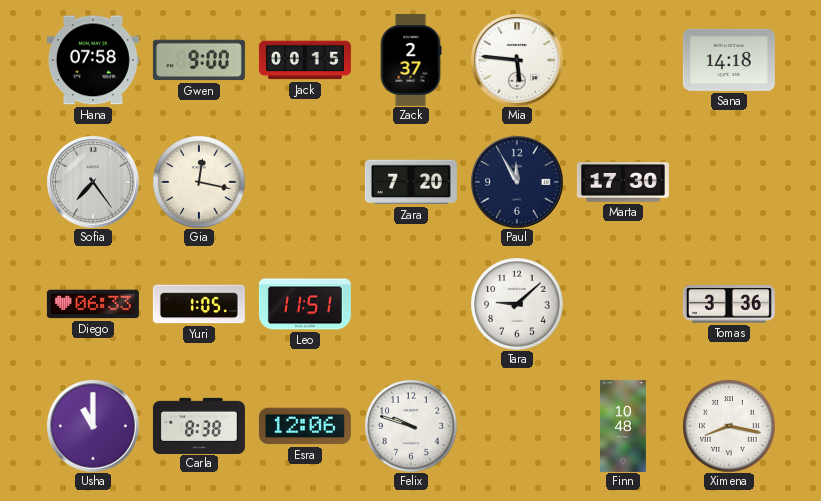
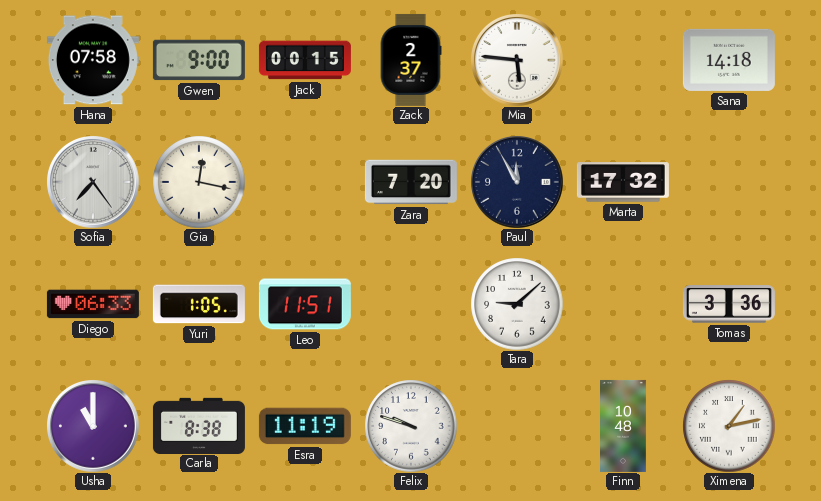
Marta: 17:30 -> 17:32 (623, 182)
Esra: 12:06 -> 11:19 (305, 426)
Ximena: 8:17 -> 1:13 (729, 426)
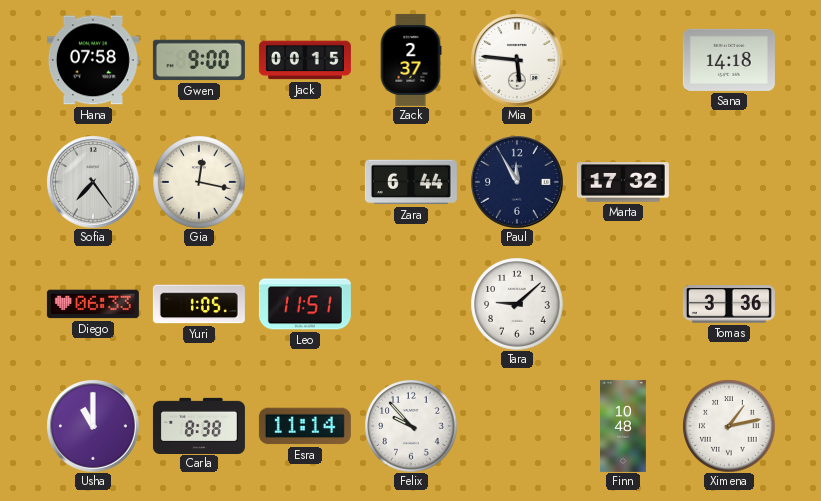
Zara: 7:20 -> 6:44 (411, 182)
Esra: 11:19 -> 11:14 (305, 426)
Felix: 9:48 -> 9:53 (411, 426)
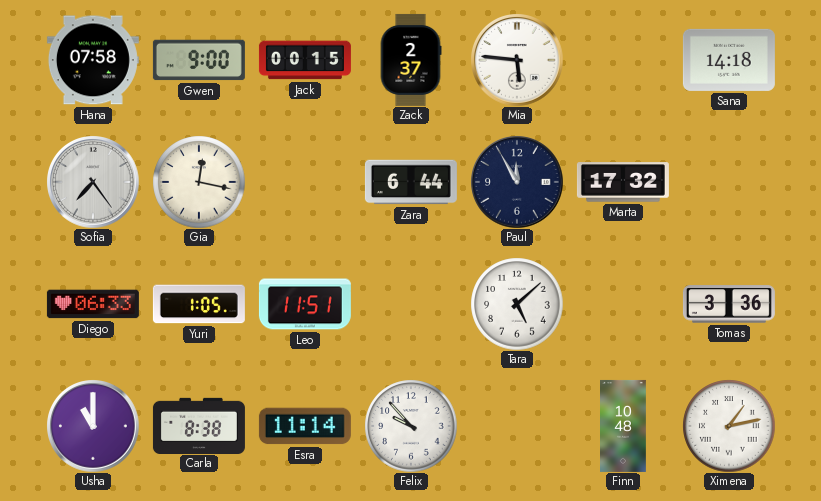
Tara: 9:08 -> 5:08 (517, 304)
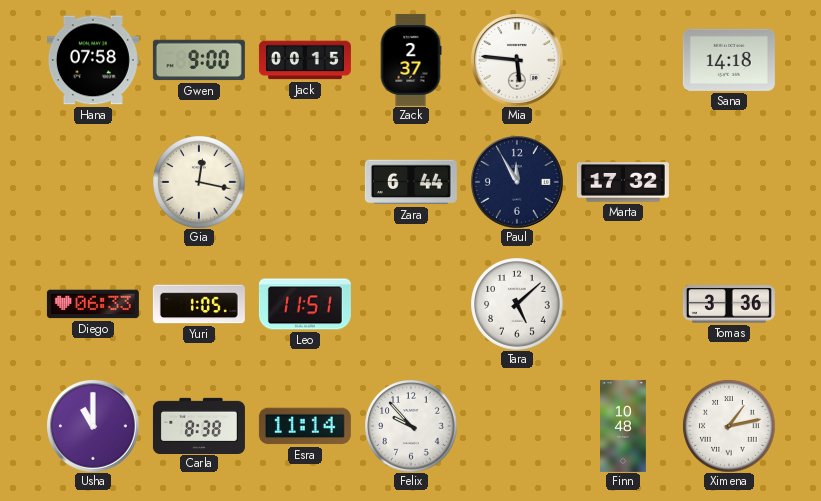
Sofia: 7:24 -> none (93, 182)
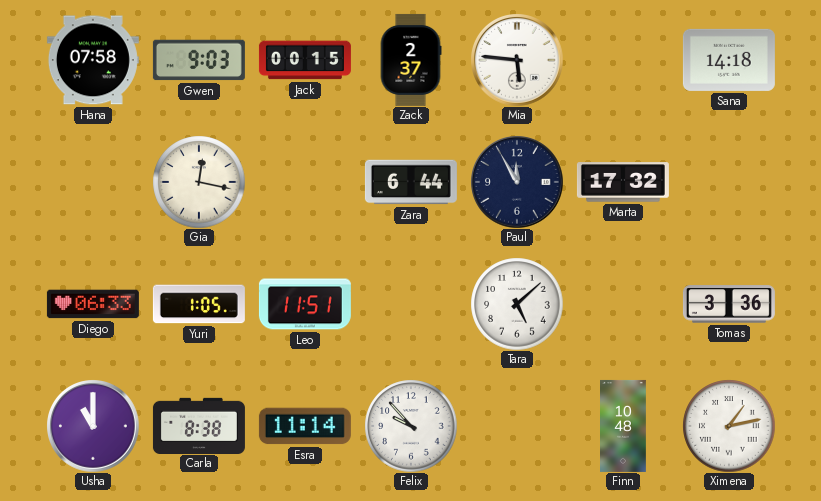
Gwen: 9:00 -> 9:03 (199, 60)
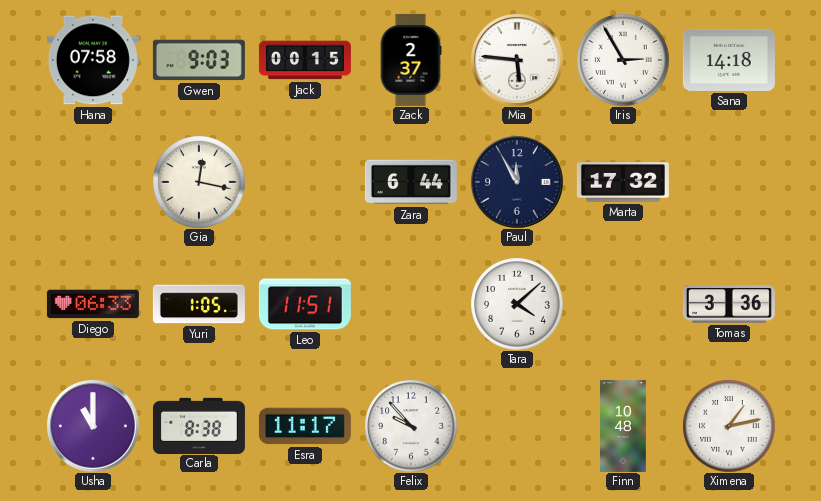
Iris: none -> 2:55 (623, 60)
Tara: 5:08 -> 4:08 (517, 304)
Esra: 11:14 -> 11:17 (305, 426)
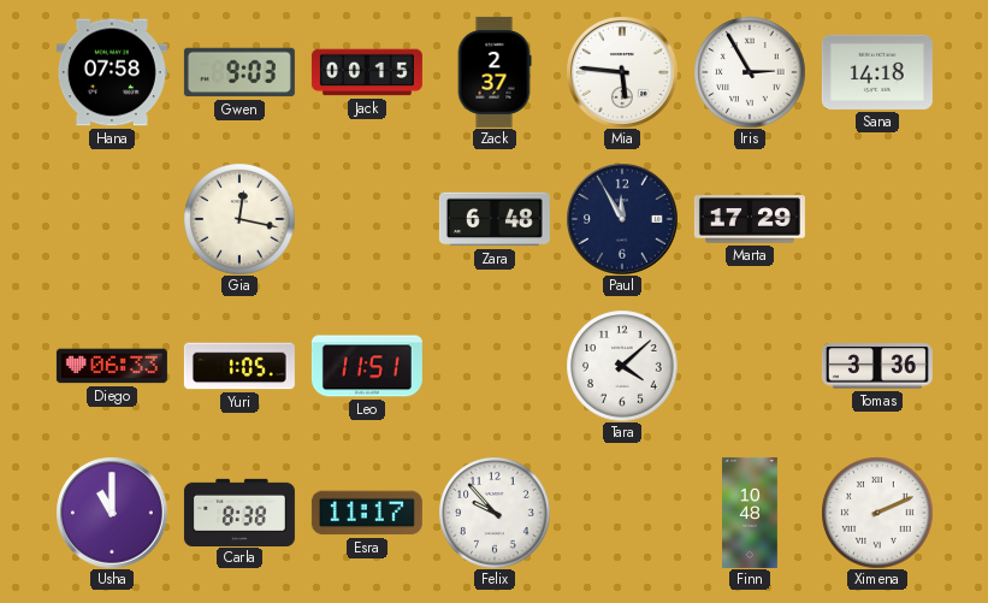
Zara: 6:44 -> 6:48 (495, 219)
Marta: 17:32 -> 17:29 (750, 219)
Ximena: 1:13 -> 2:11 (877, 513)
